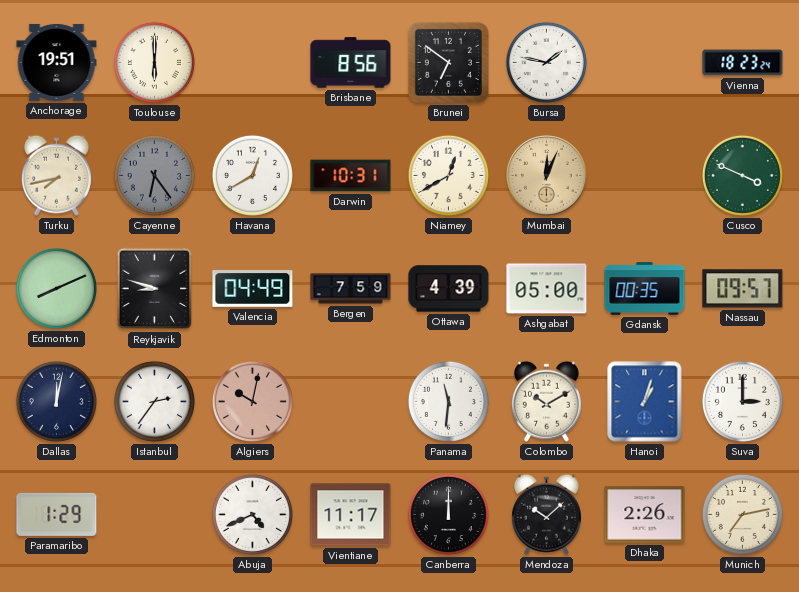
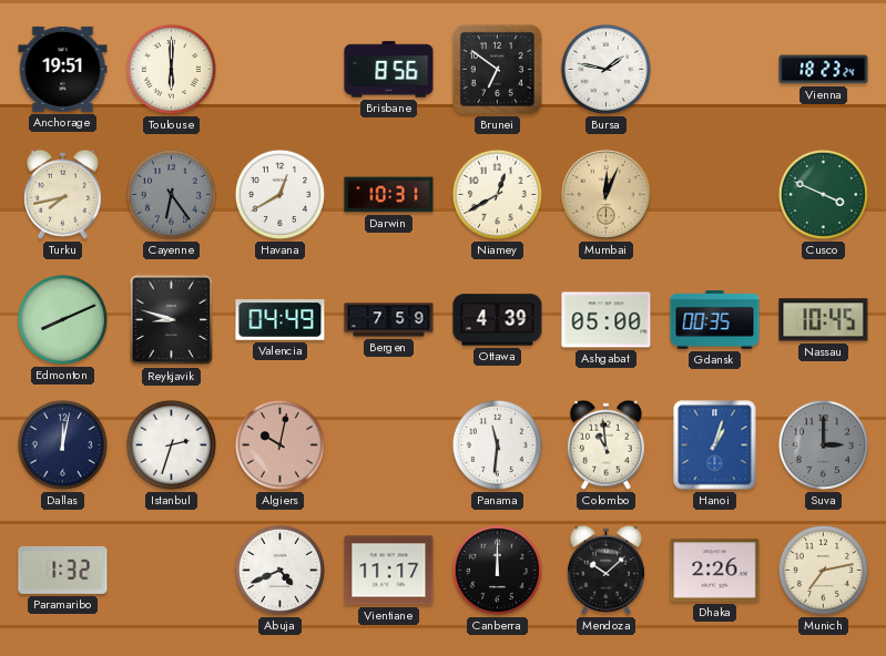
Nassau: 09:57 -> 10:45 (824, 320)
Istanbul: 2:36 -> 2:33 (171, 444)
Colombo: 10:10 -> 10:59 (605, 444)
Suva dial: white -> grey (823, 444)
Paramaribo: 1:29 -> 1:32 (63, 570)
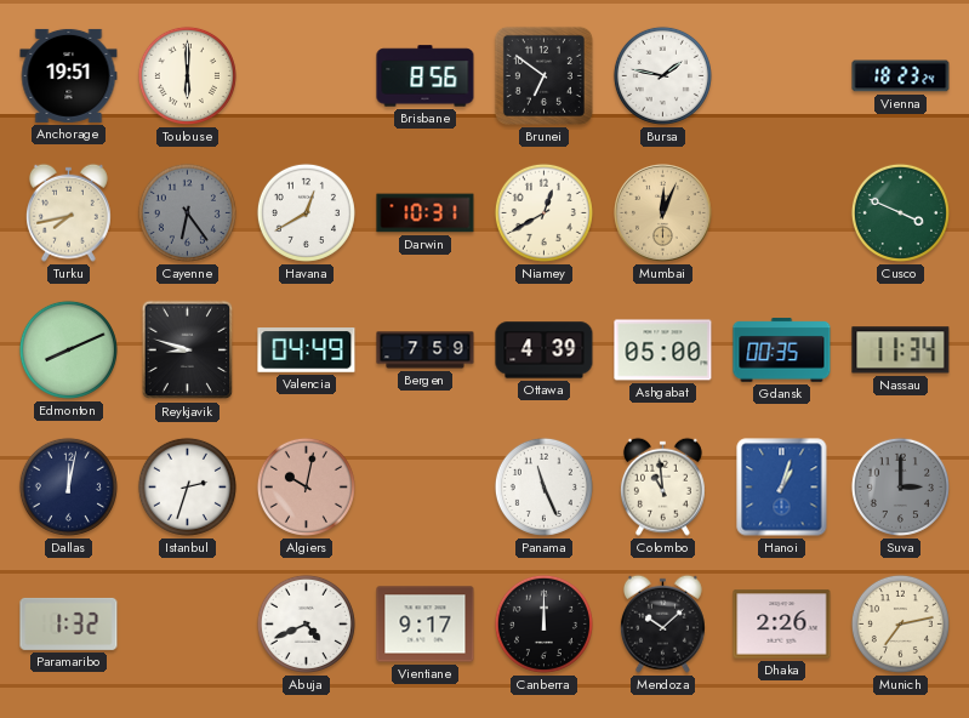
Nassau: 10:45 -> 11:34 (901, 351)
Panama: 11:31 -> 11:26 (543, 486)
Vientiane: 11:17 -> 9:17 (426, 625)
